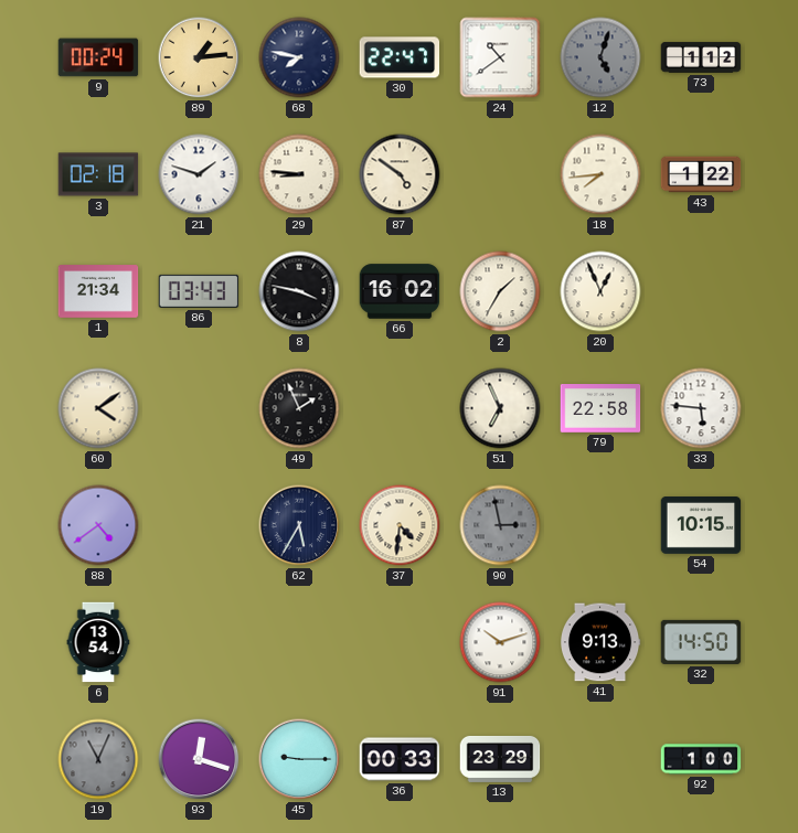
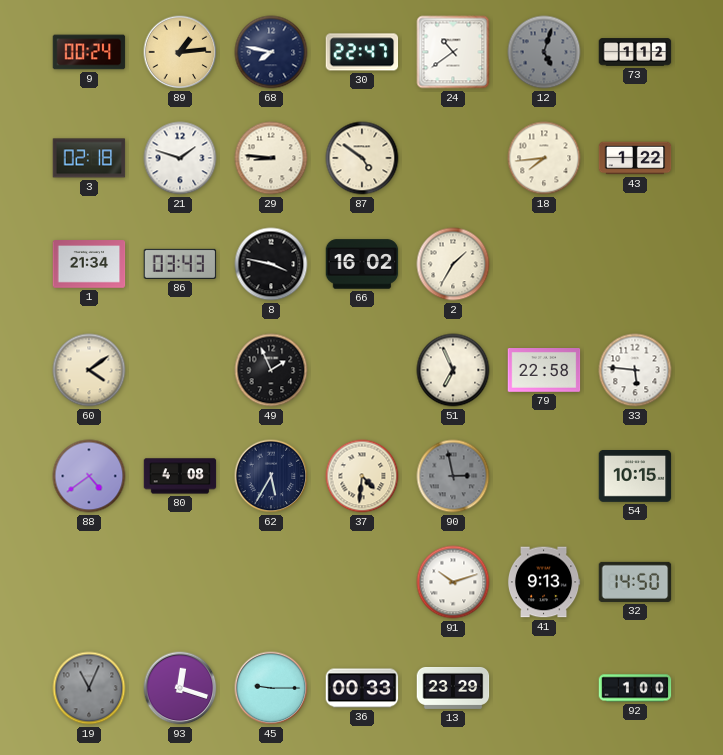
20: 12:56 -> none (600, 291)
80: none -> 4:08 (180, 476)
6: 13:54 -> none (98, 642)
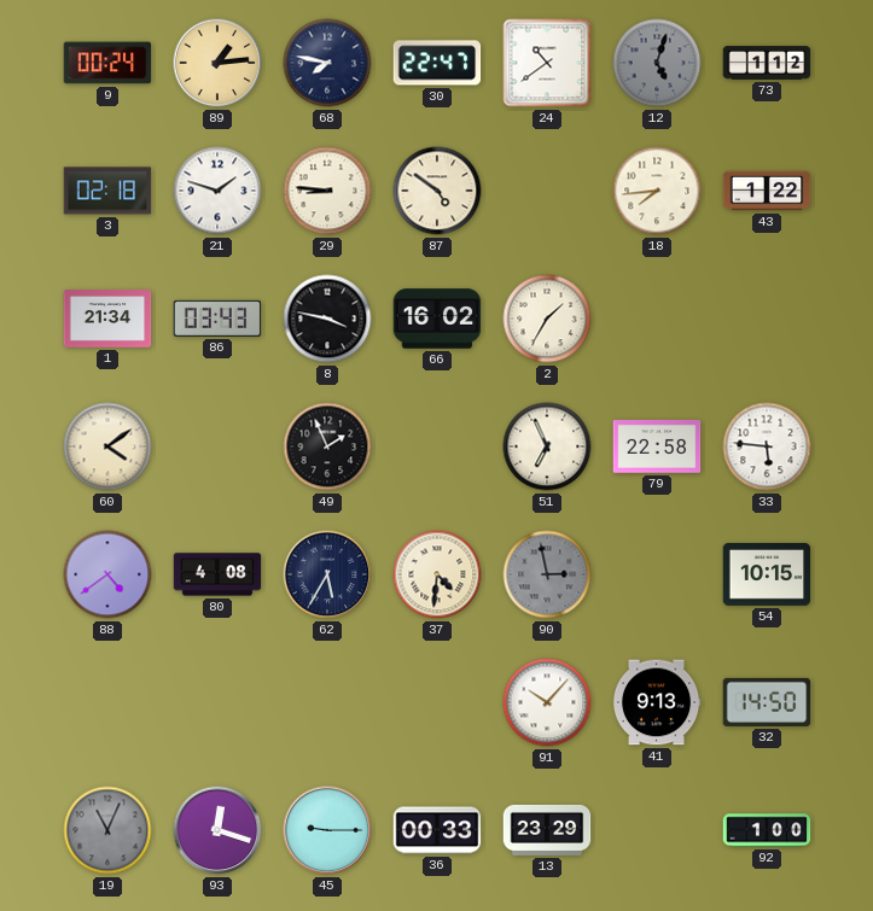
91: 10:12 -> 10:07 (547, 702)
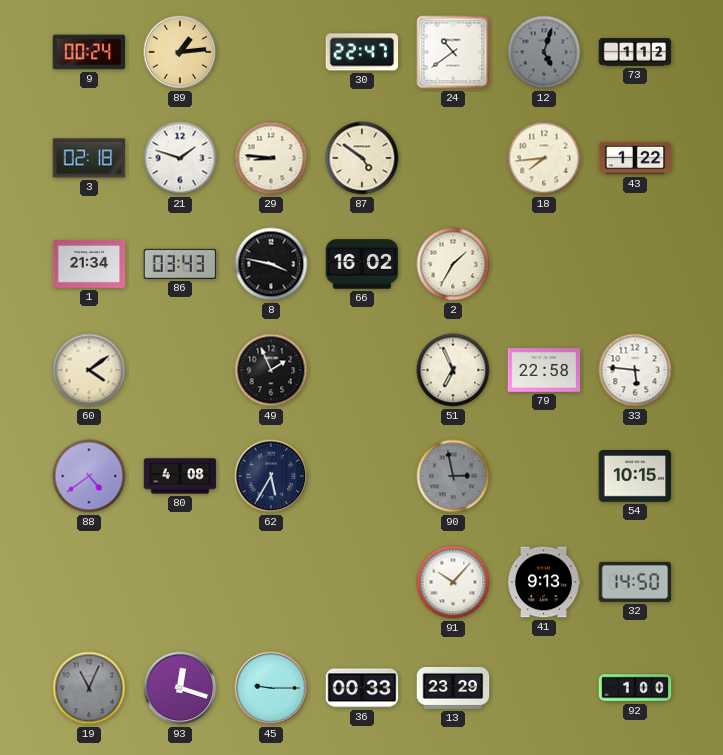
68: 7:47 -> none (327, 63)
37: 4:31 -> none (437, 574)
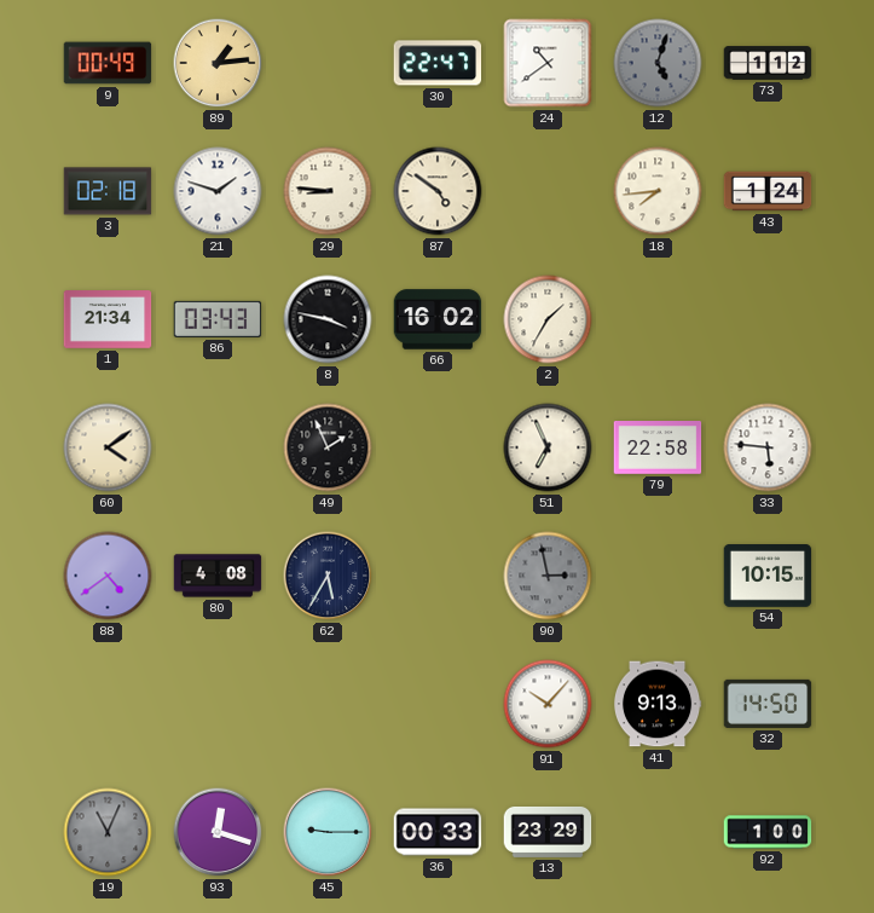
9: 00:24 -> 00:49 (108, 63)
43: 1:22 -> 1:24 (768, 191)
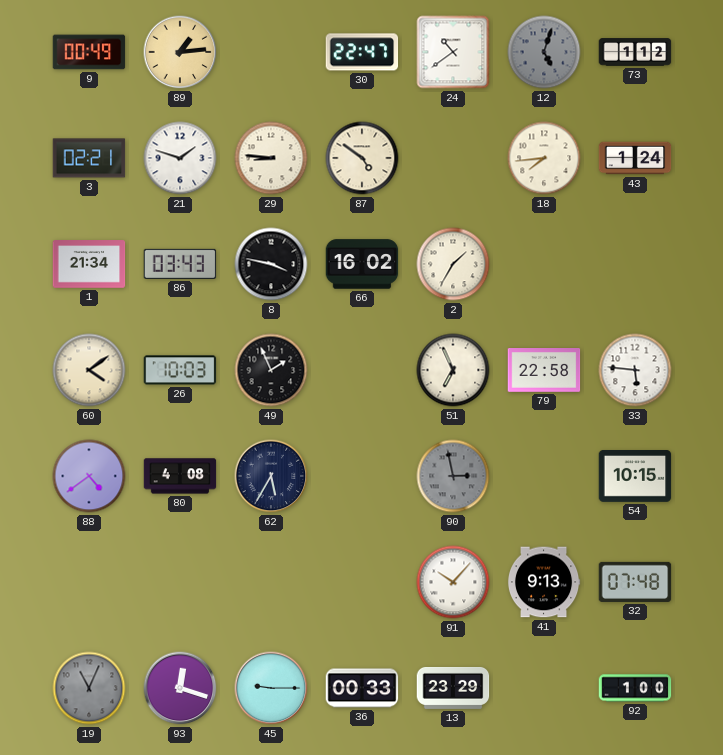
3: 02:18 -> 02:21 (89, 158)
26: none -> 10:03 (180, 370)
32: 14:50 -> 07:48 (635, 582)
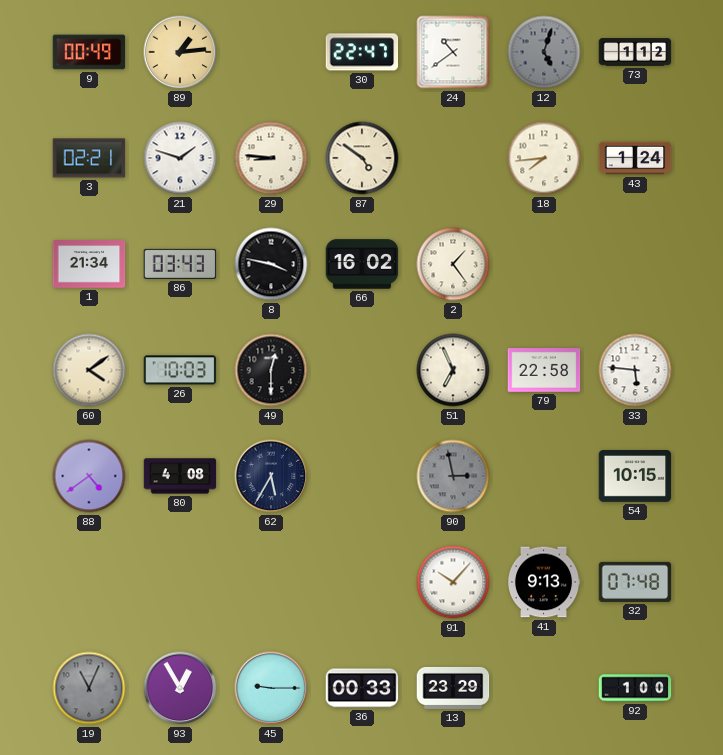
2: 1:35 -> 1:24 (453, 264)
49: 1:56 -> 12:30 (271, 370)
93: 12:18 -> 12:55 (180, 688)
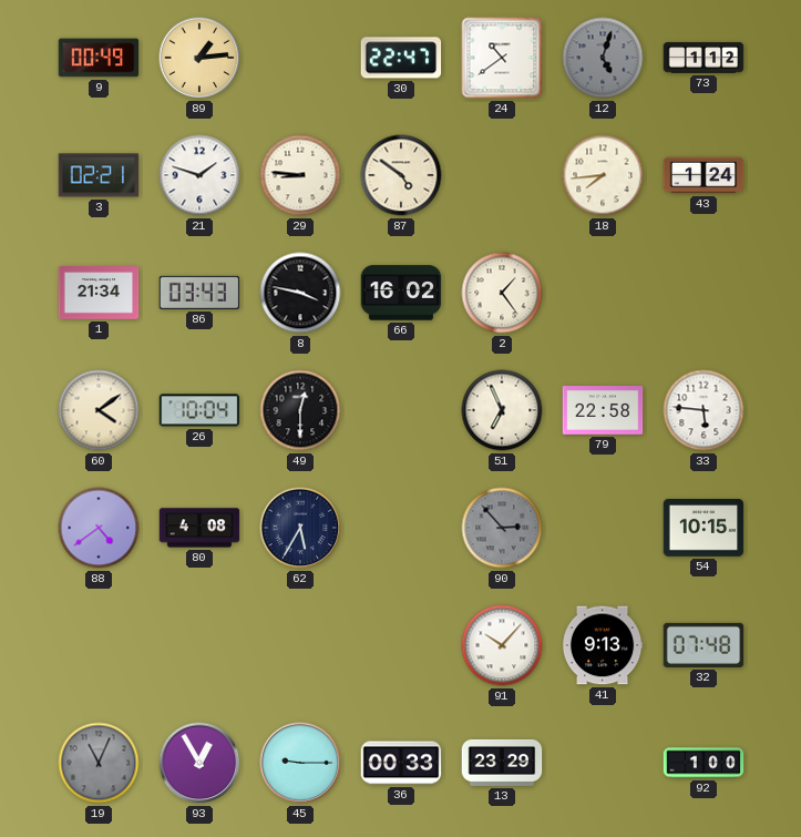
26: 10:03 -> 10:04 (199, 410)
90: 2:58 -> 2:53 (502, 528)
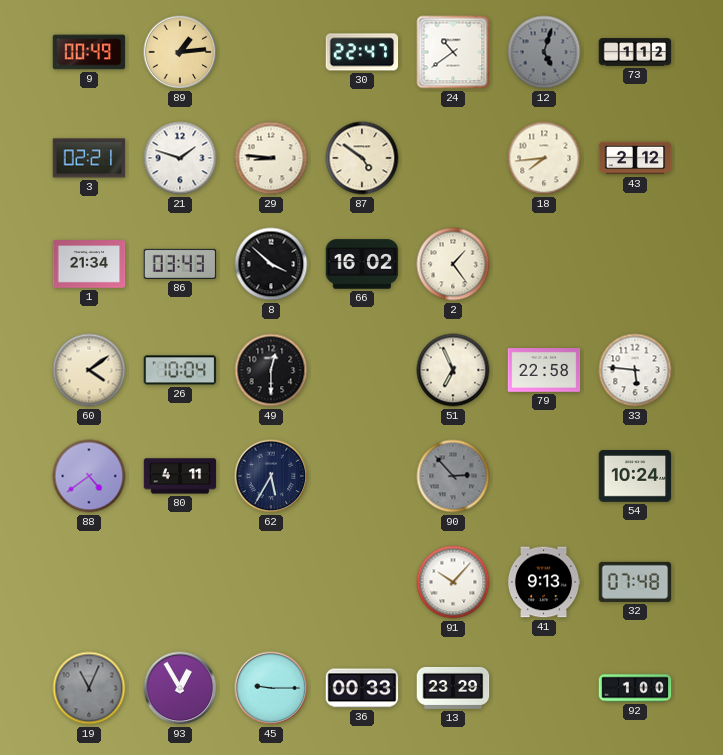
43: 1:24 -> 2:12 (635, 158)
8: 3:47 -> 3:52 (271, 264)
80: 4:08 -> 4:11 (180, 476)
54: 10:15 -> 10:24 (635, 477)
